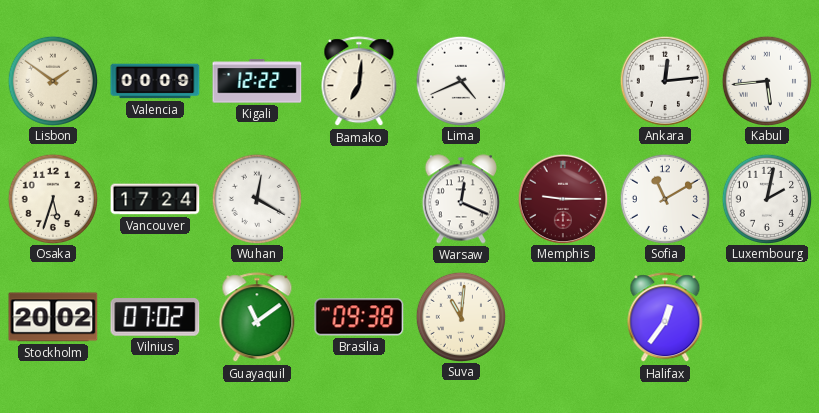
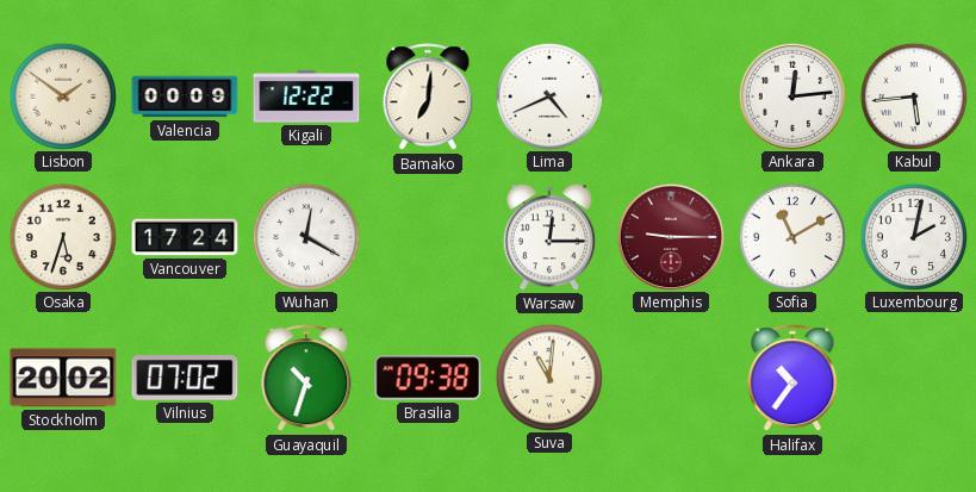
Warsaw: 12:19 -> 12:15 (549, 237)
Guayaquil: 11:09 -> 10:33 (306, 379)
Halifax: 12:36 -> 10:36 (792, 379)
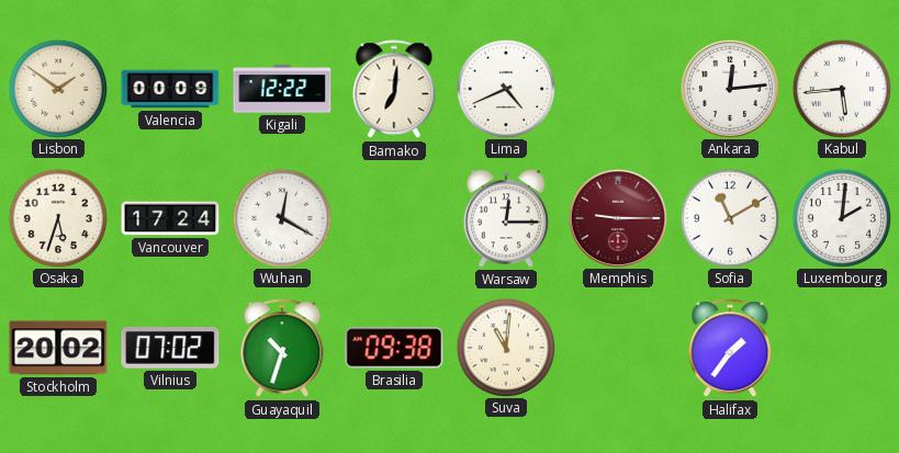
Luxembourg: 2:02 -> 2:01 (841, 217)
Halifax: 10:36 -> 1:36 (730, 349)
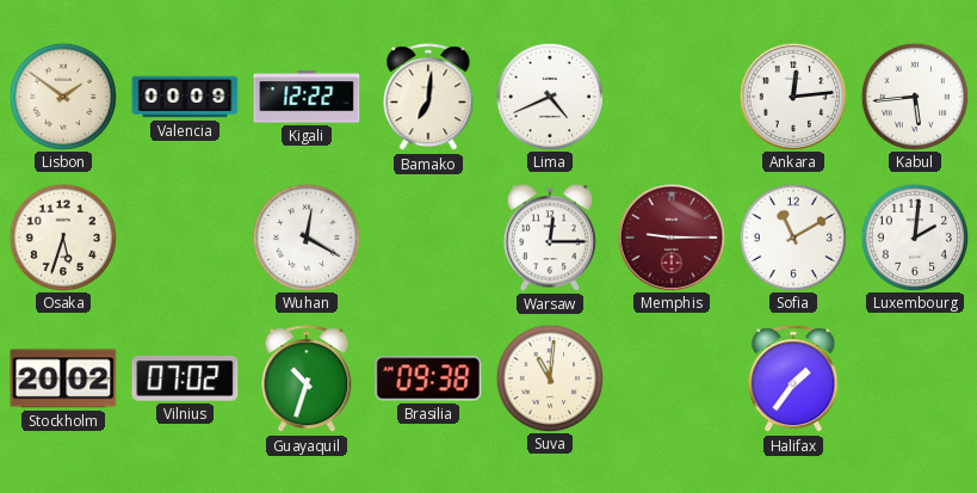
Vancouver: 17:24 -> none (170, 218)
